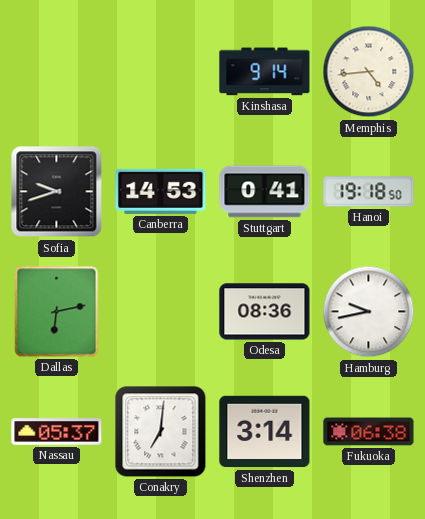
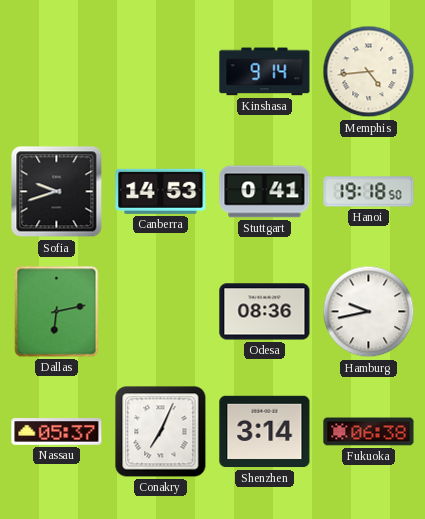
Conakry: 7:01 -> 7:04 (161, 432)
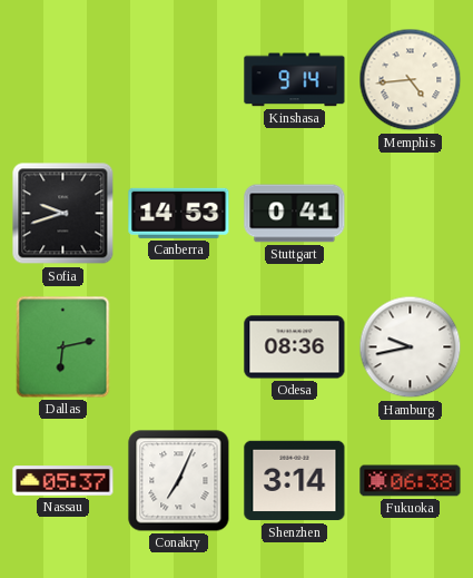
Hanoi: 19:18 -> none (369, 192)
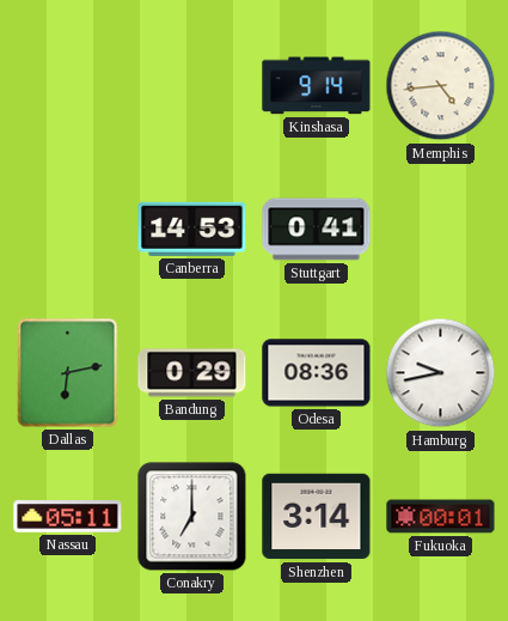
Sofia: 9:42 -> none (63, 214)
Bandung: none -> 0:29 (192, 373)
Nassau: 05:37 -> 05:11 (68, 517)
Conakry: 7:04 -> 7:00 (192, 517)
Fukuoka: 06:38 -> 00:01 (441, 517)
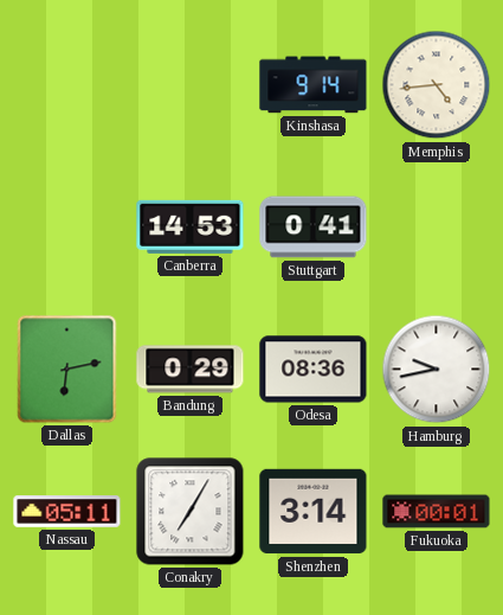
Conakry: 7:00 -> 7:05 (191, 512)
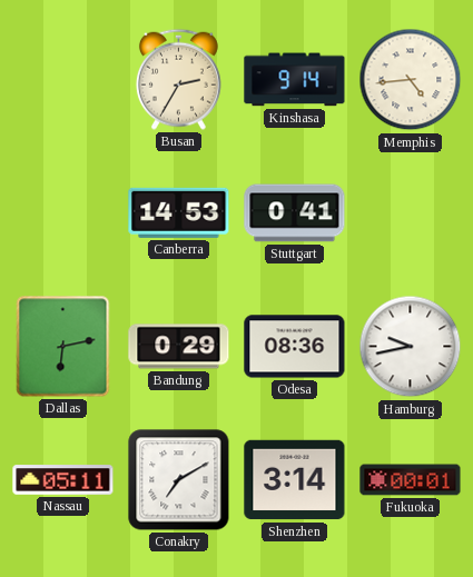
Busan: none -> 2:35 (178, 79)
Conakry: 7:05 -> 7:10 (179, 480)
